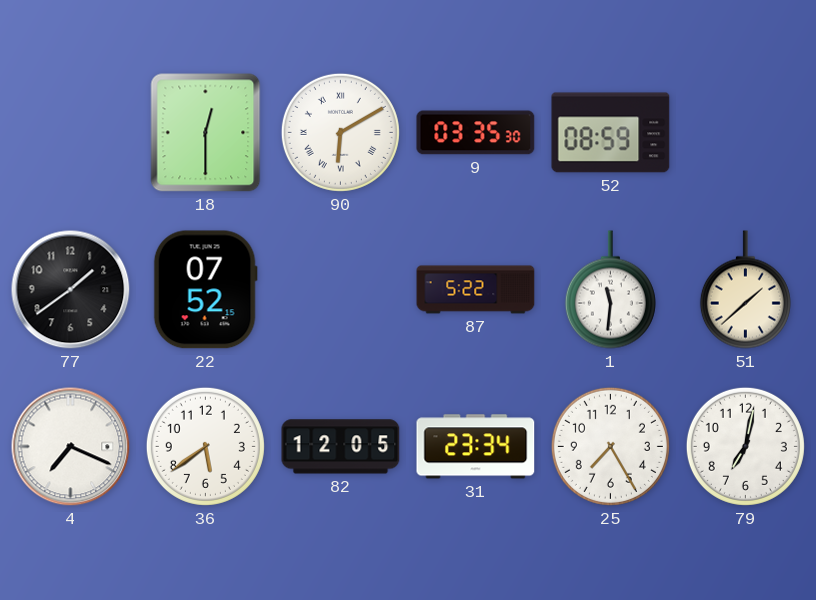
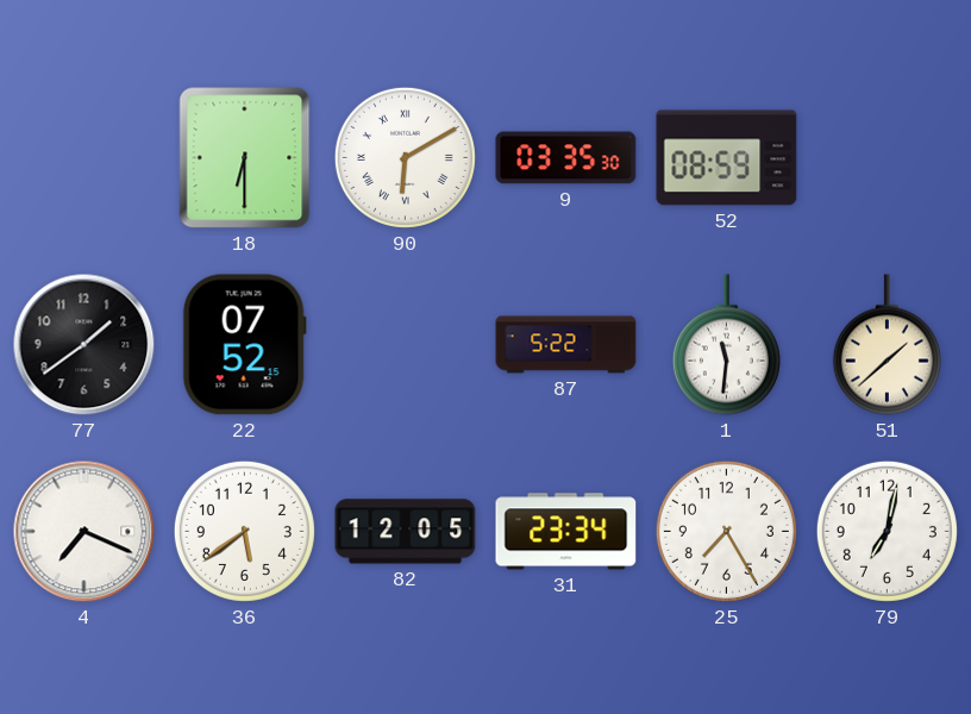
18: 12:30 -> 6:30 (245, 158)
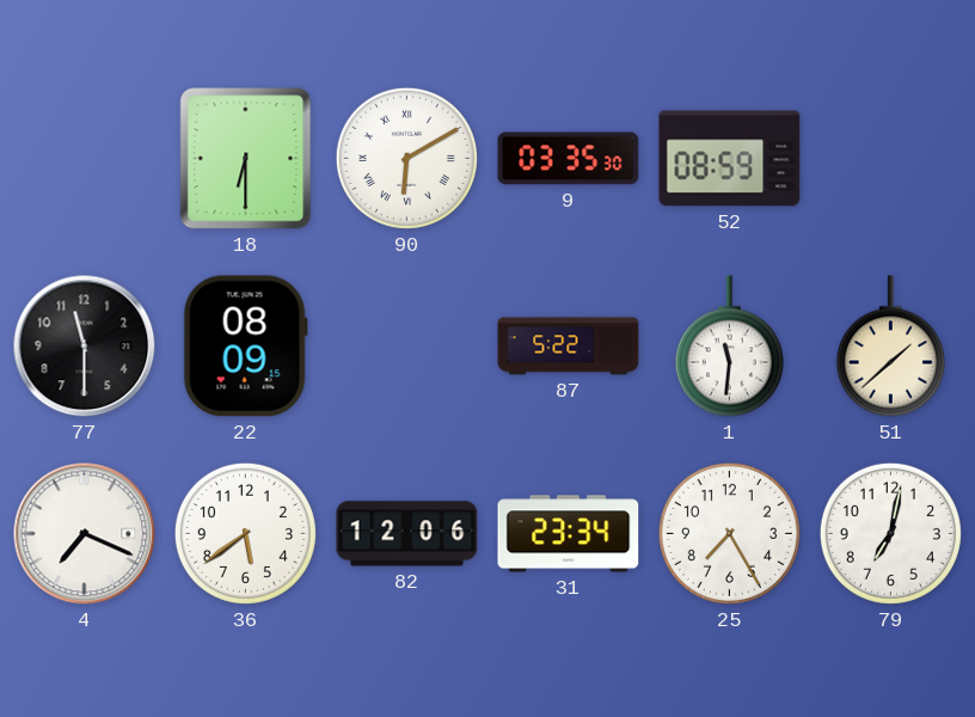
77: 1:39 -> 11:30 (85, 347)
22: 07:52 -> 08:09 (245, 347)
82: 12:05 -> 12:06 (407, 534)
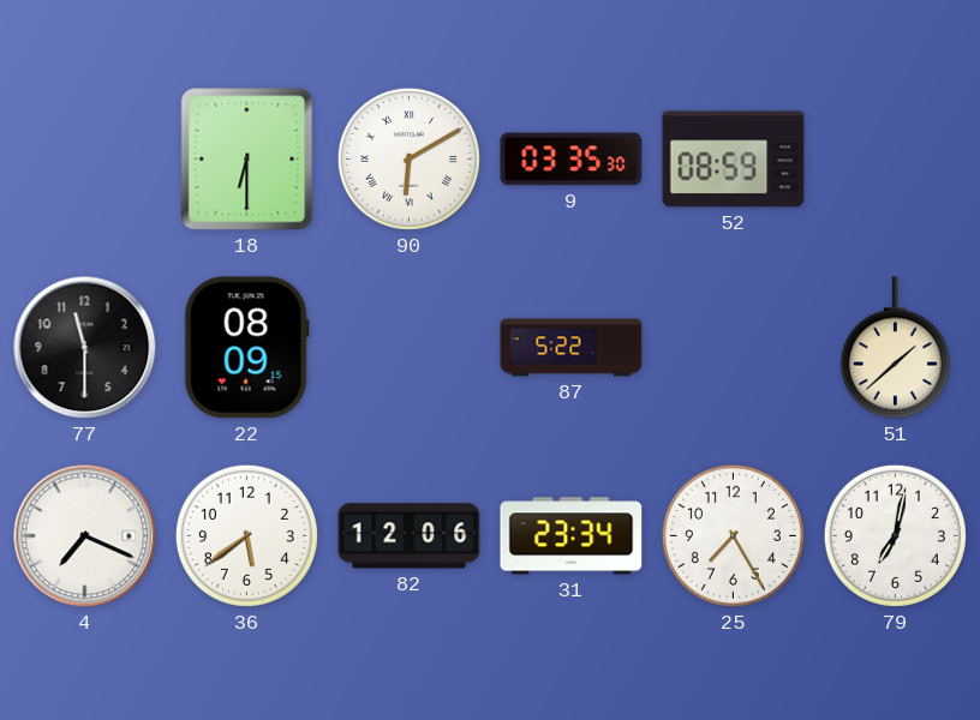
1: 11:31 -> none (729, 347)
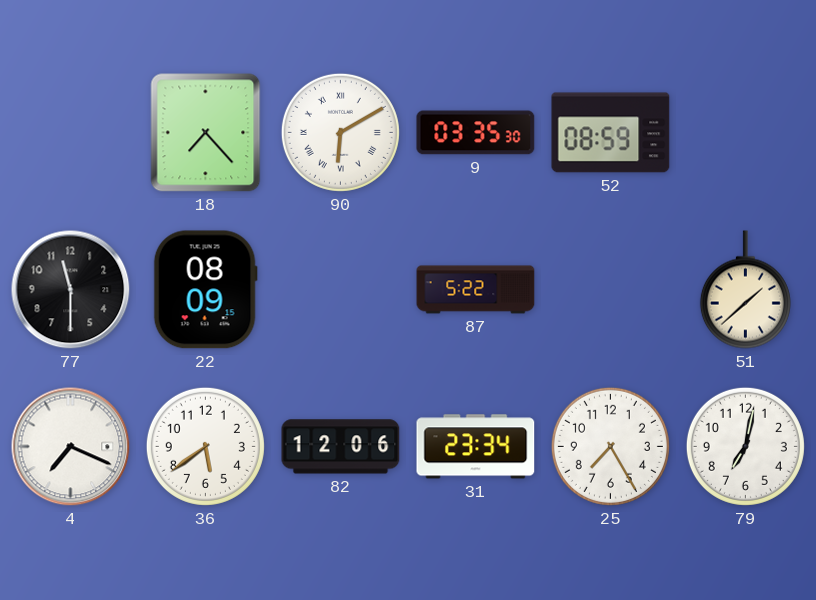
18: 6:30 -> 7:23 (206, 133)
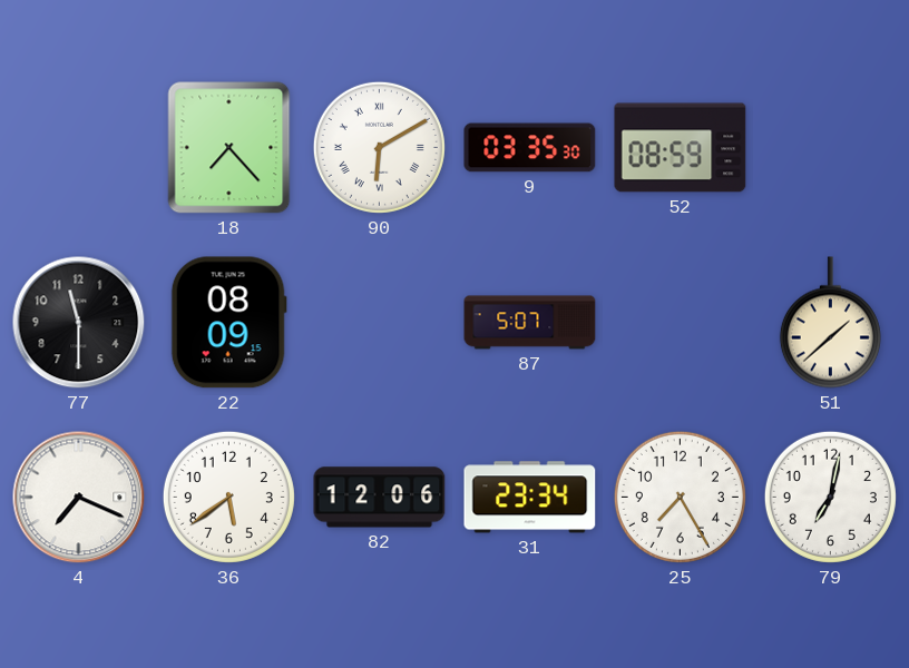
87: 5:22 -> 5:07 (530, 323)
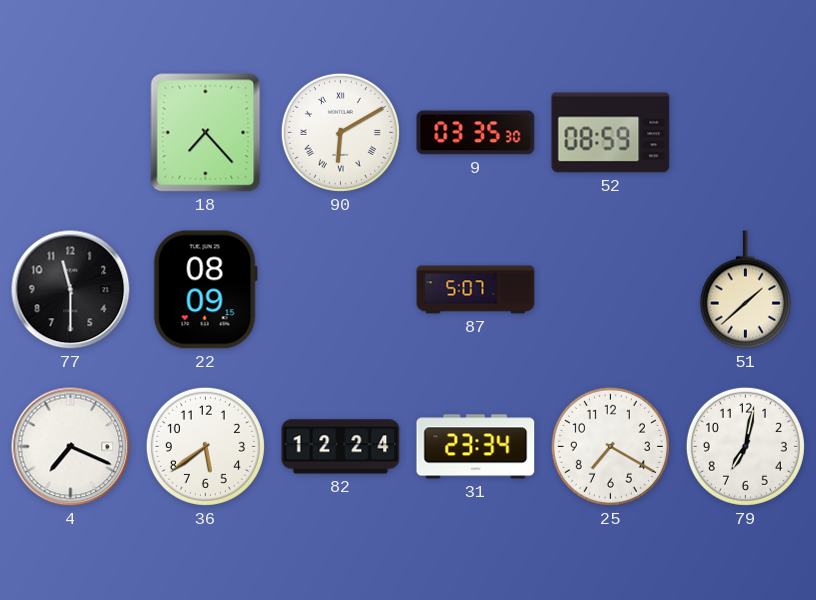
82: 12:06 -> 12:24 (341, 447)
25: 7:25 -> 7:20 (610, 446)
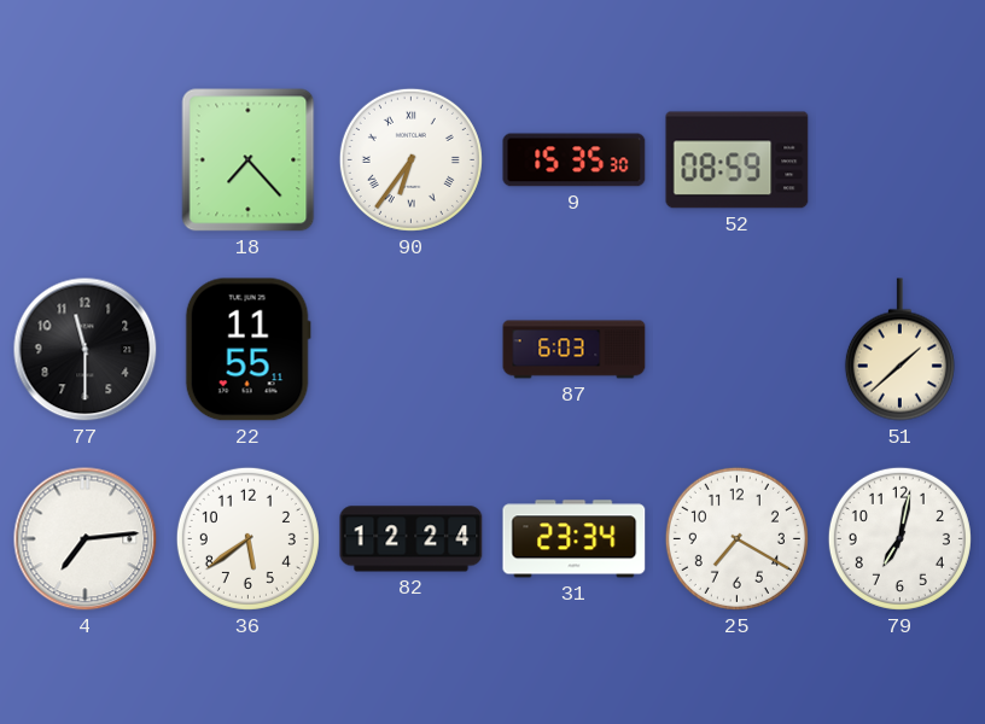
90: 6:10 -> 6:36 (410, 159)
9: 03:35 -> 15:35 (575, 160)
22: 08:09 -> 11:55 (247, 350)
87: 5:07 -> 6:03 (575, 350)
4: 7:19 -> 7:14 (86, 539)
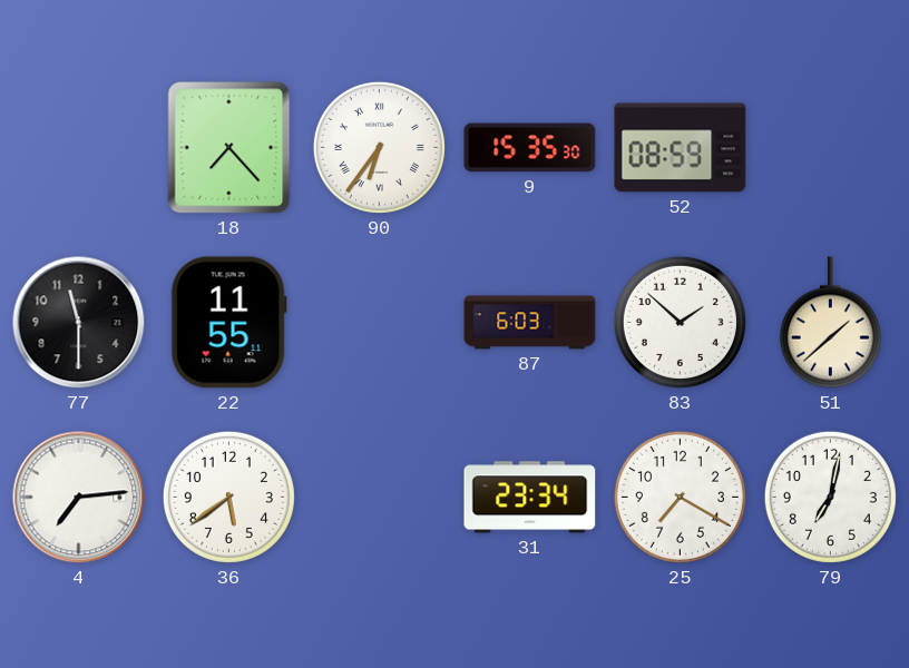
83: none -> 1:52 (680, 322)
82: 12:24 -> none (412, 539)
